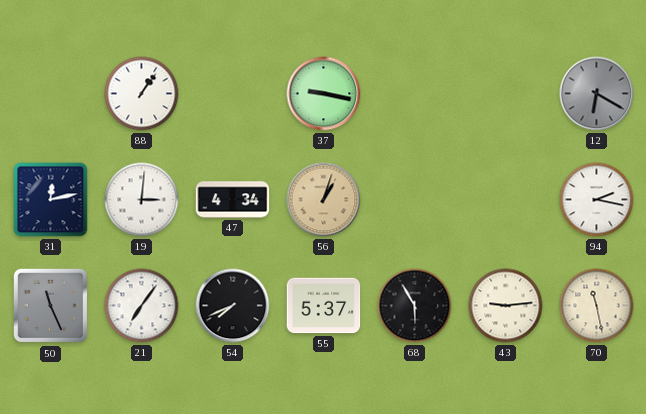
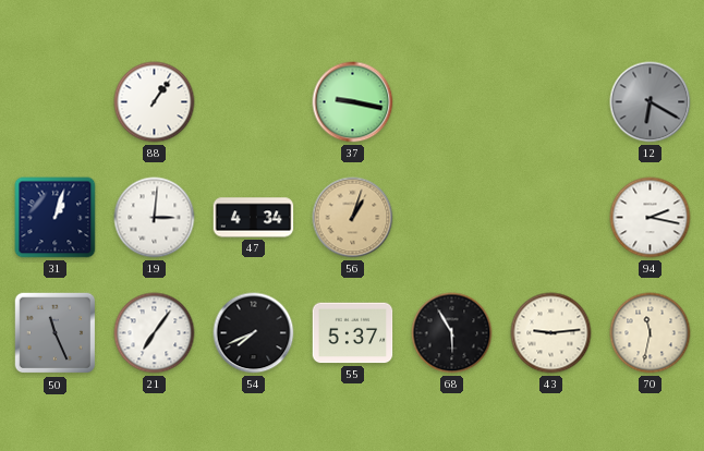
31: 12:13 -> 1:03 (56, 218)
70: 11:28 -> 11:32 (651, 333)
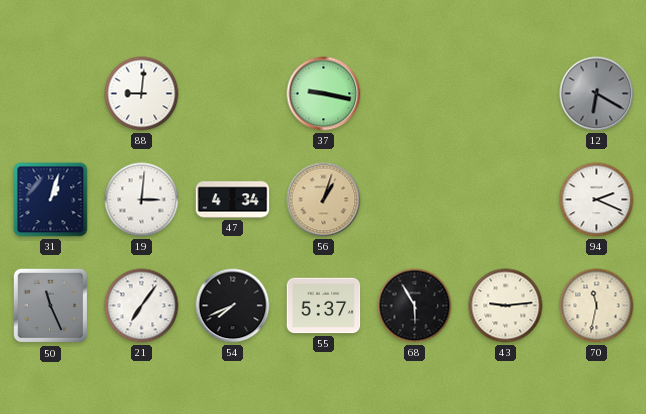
88: 1:06 -> 9:01 (142, 94)
94: 2:17 -> 2:19 (597, 200)
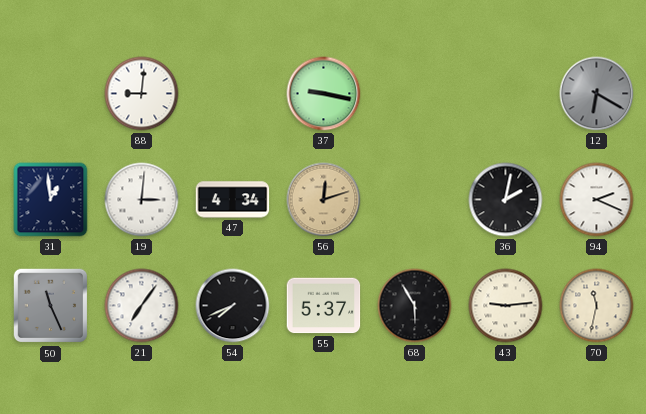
31: 1:03 -> 12:59 (51, 200)
56: 1:03 -> 12:12 (324, 200)
36: none -> 2:02 (506, 200)
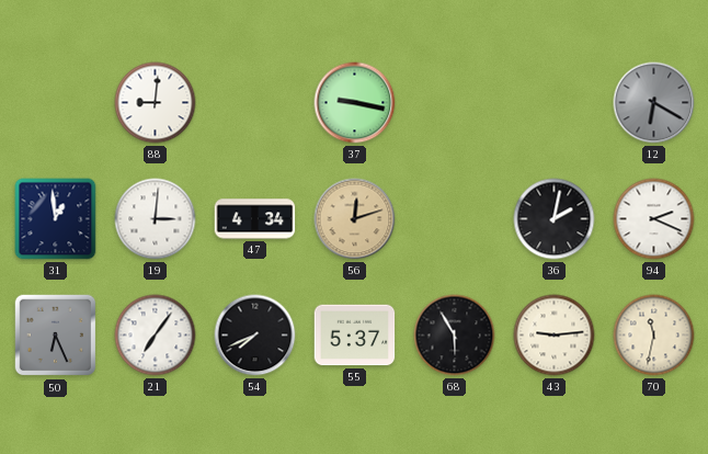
50: 11:26 -> 6:26 (56, 336)
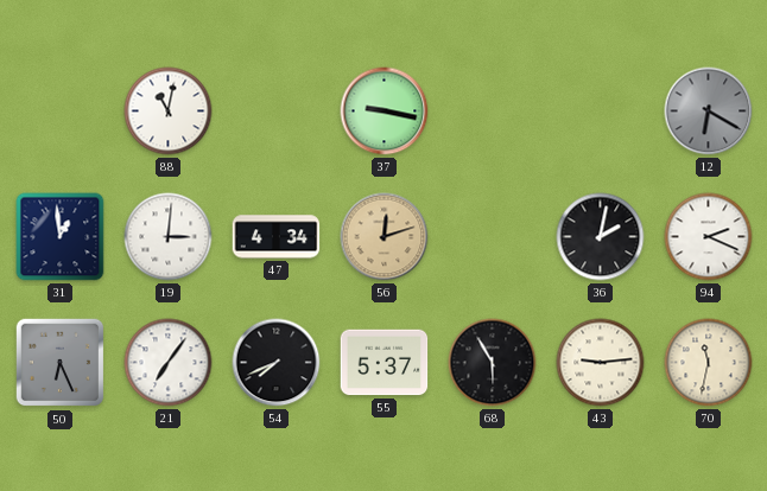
88: 9:01 -> 11:02 (169, 111)
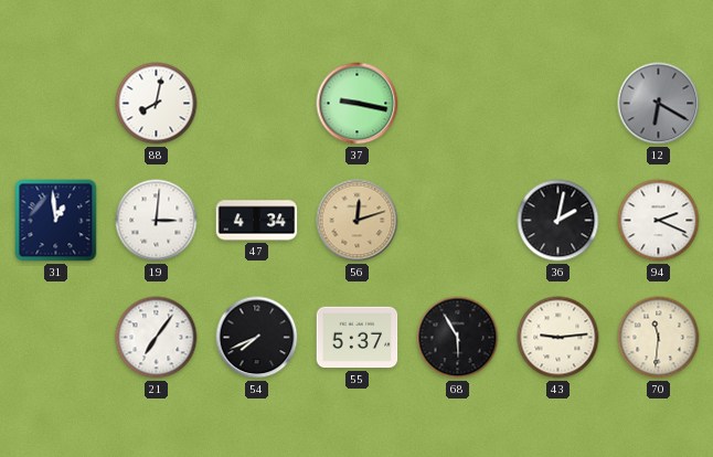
88: 11:02 -> 8:02 (157, 104)
50: 6:26 -> none (61, 363)
70: 11:32 -> 11:31 (659, 338)
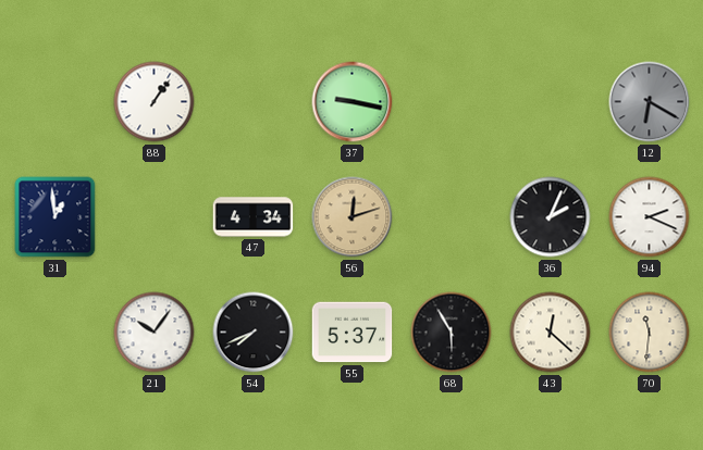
88: 8:02 -> 1:06 (155, 102)
19: 3:01 -> none (157, 221)
36: 2:02 -> 2:04 (551, 217)
21: 7:06 -> 10:06 (155, 333)
43: 9:14 -> 12:22 (551, 333)
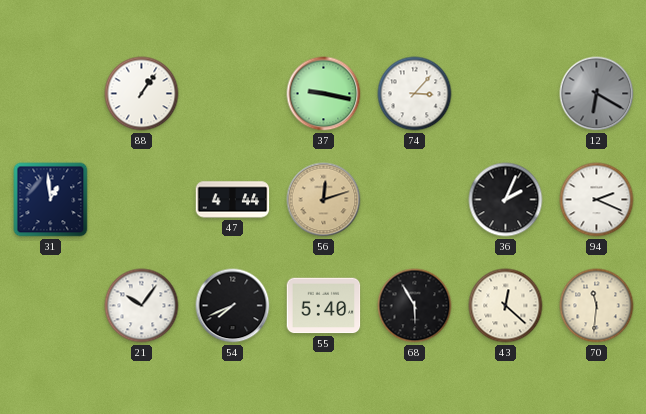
74: none -> 3:07 (415, 94)
47: 4:34 -> 4:44 (233, 200)
55: 5:37 -> 5:40 (324, 306)
